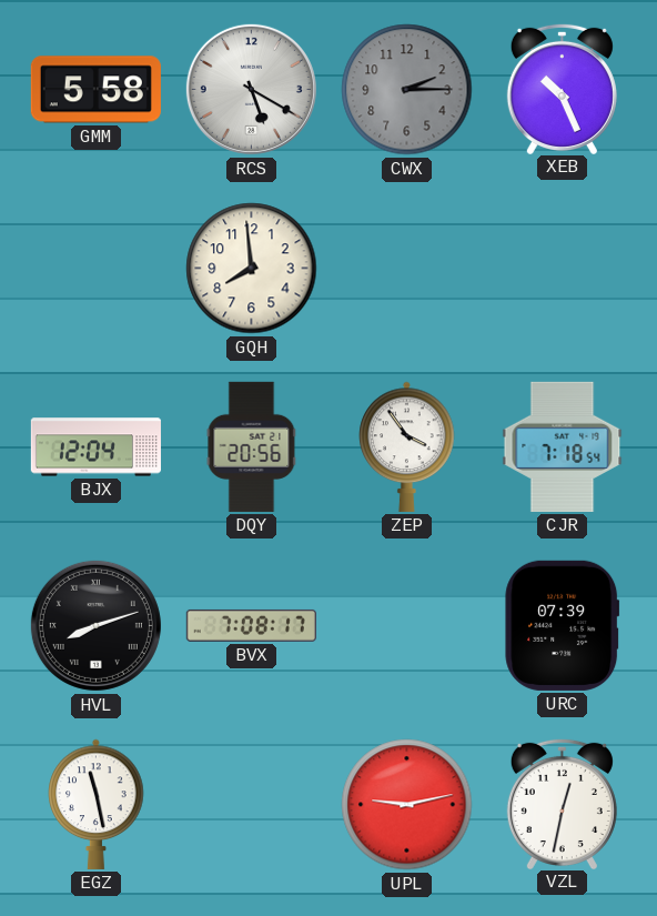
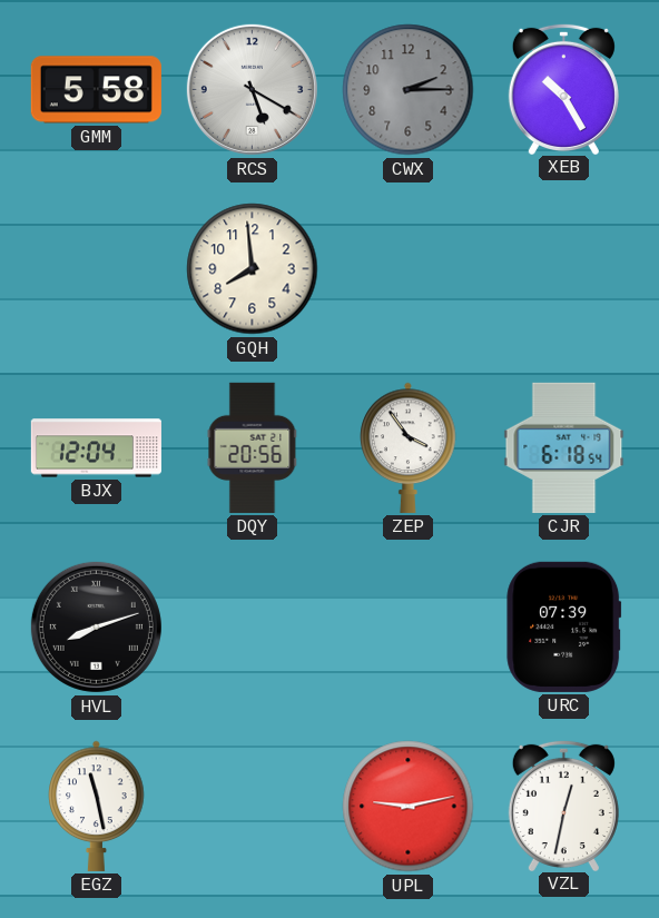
XEB: 10:26 -> 10:25 (563, 88)
CJR: 7:18 -> 6:18 (564, 447)
BVX: 7:08 -> none (251, 625)
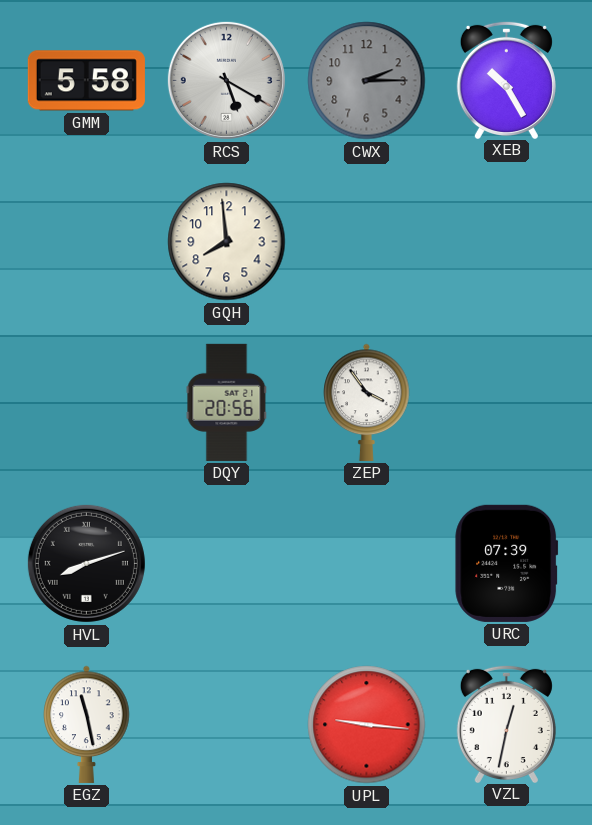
BJX: 12:04 -> none (96, 448)
CJR: 6:18 -> none (564, 447)
UPL: 9:13 -> 9:16 (367, 725)
